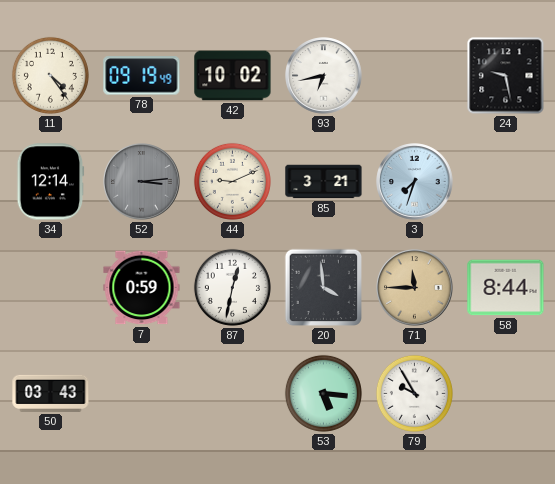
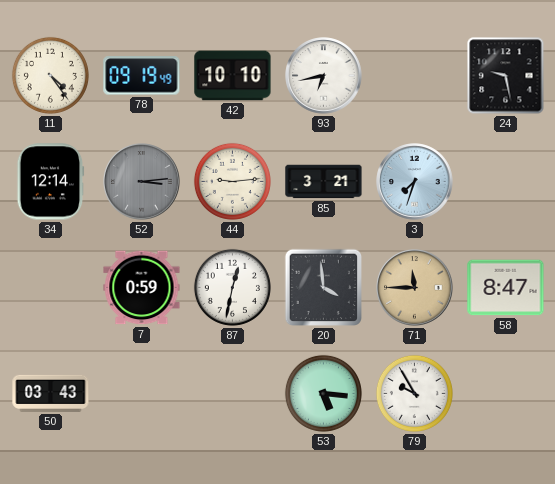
42: 10:02 -> 10:10 (233, 76)
44: 9:11 -> 9:14 (232, 181)
58: 8:44 -> 8:47 (506, 288)
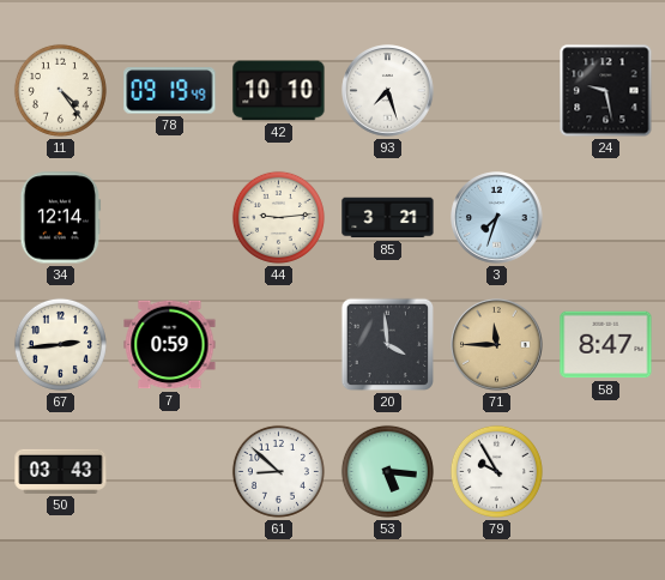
93: 6:43 -> 7:27 (388, 91)
52: 3:14 -> none (142, 182)
67: none -> 2:44 (60, 344)
87: 12:32 -> none (232, 287)
61: none -> 8:52 (278, 471)
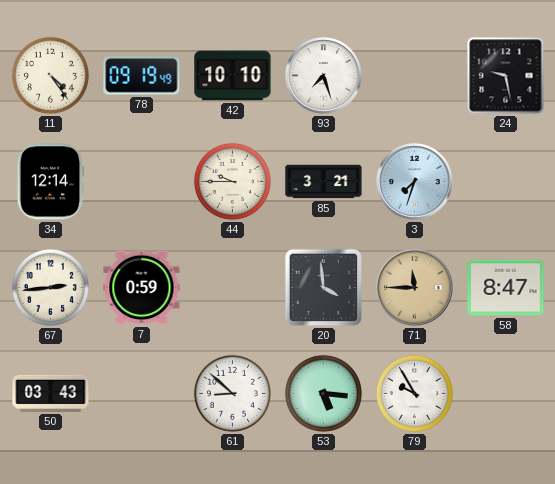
44: 9:14 -> 9:45 (232, 181)
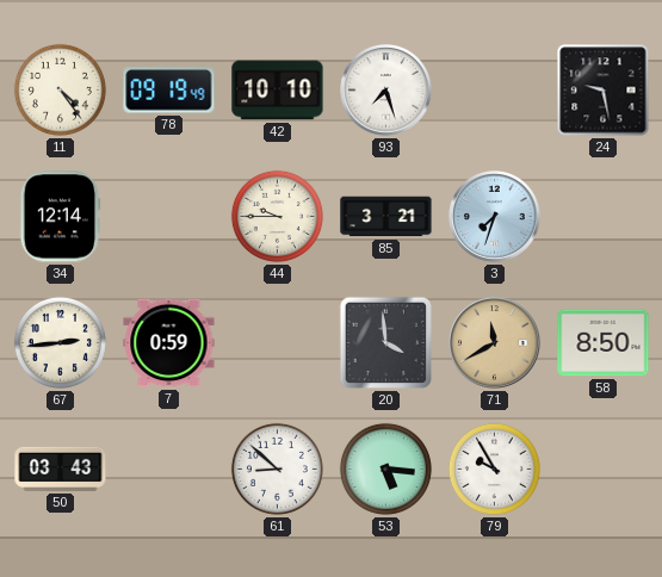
71: 11:45 -> 11:40 (495, 343)
58: 8:47 -> 8:50 (604, 343)
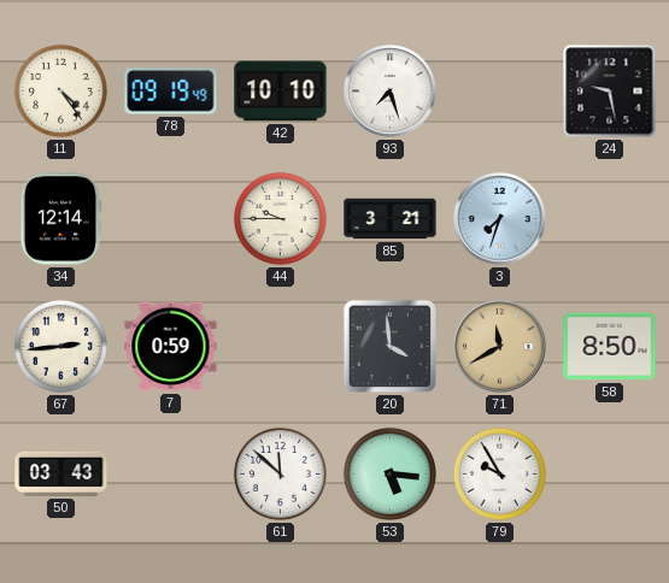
61: 8:52 -> 11:52 (280, 473)
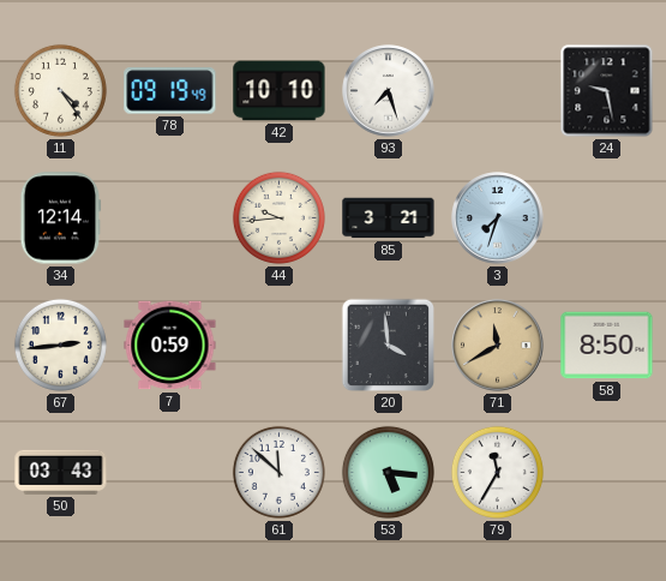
44: 9:45 -> 9:44 (278, 217)
79: 9:55 -> 11:35 (497, 472)
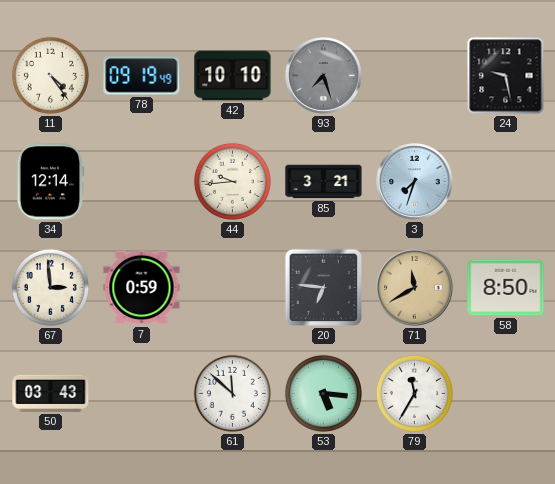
93 dial: white -> grey (324, 76)
67: 2:44 -> 2:59 (50, 287)
20: 3:59 -> 6:46 (324, 288)
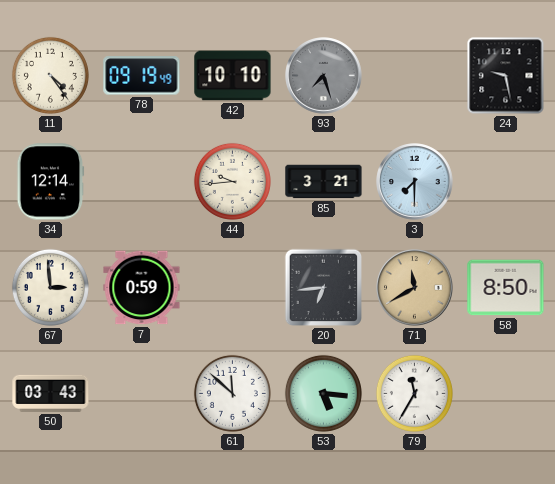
3: 7:33 -> 7:30 (415, 182)
20: 6:46 -> 6:44 (324, 288)
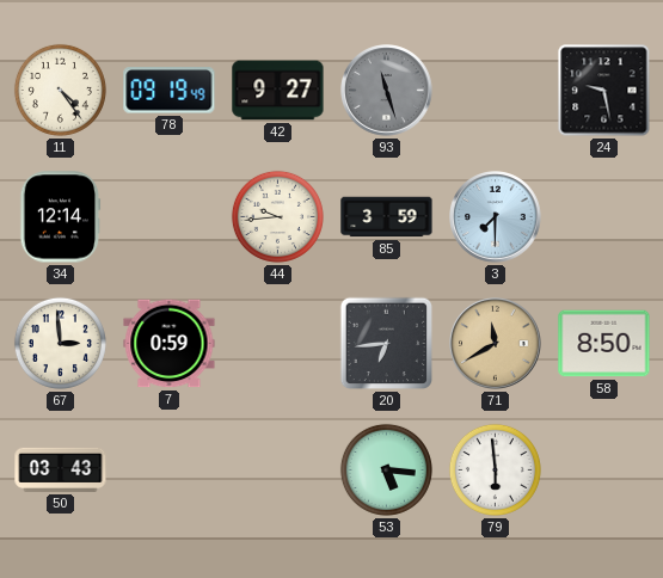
42: 10:10 -> 9:27 (278, 91)
93: 7:27 -> 11:27 (387, 91)
85: 3:21 -> 3:59 (387, 217)
61: 11:52 -> none (232, 393)
79: 11:35 -> 5:59 (495, 469)
